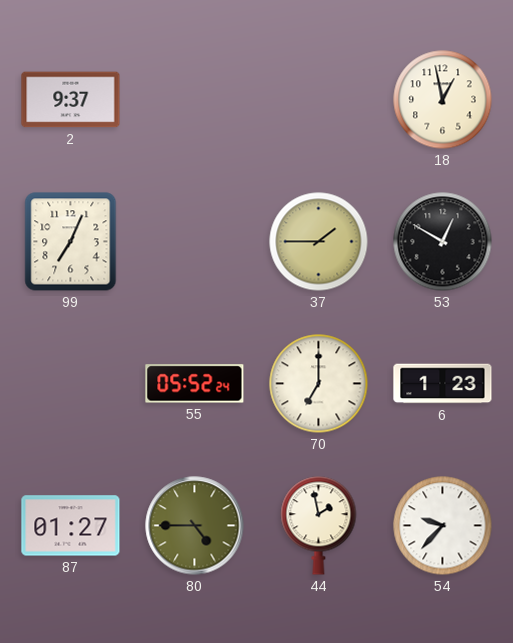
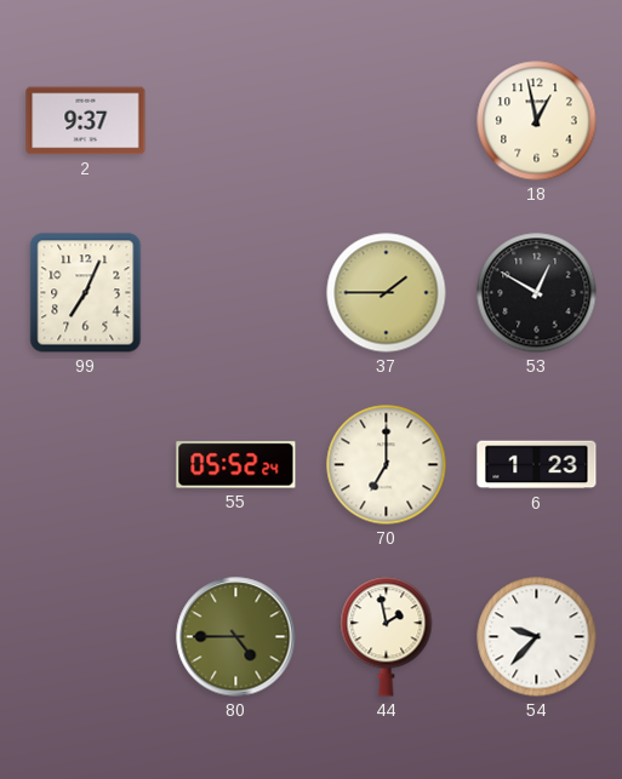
87: 01:27 -> none (71, 526)
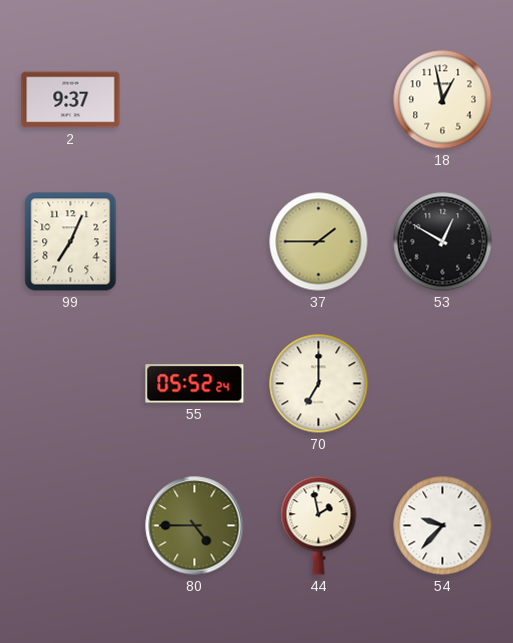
6: 1:23 -> none (537, 465)
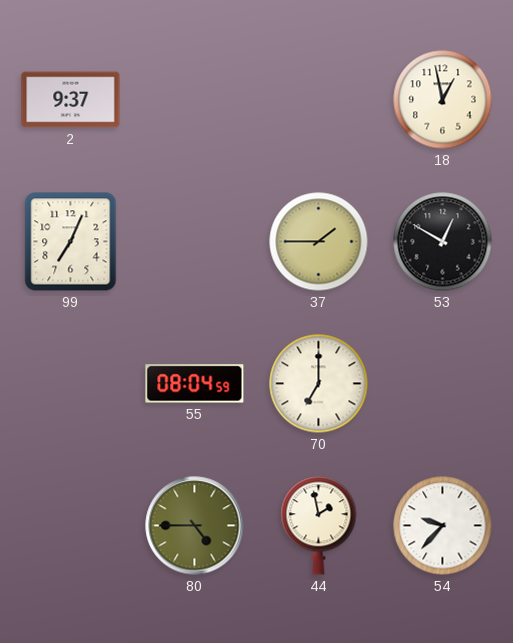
55: 05:52 -> 08:04 (195, 384)
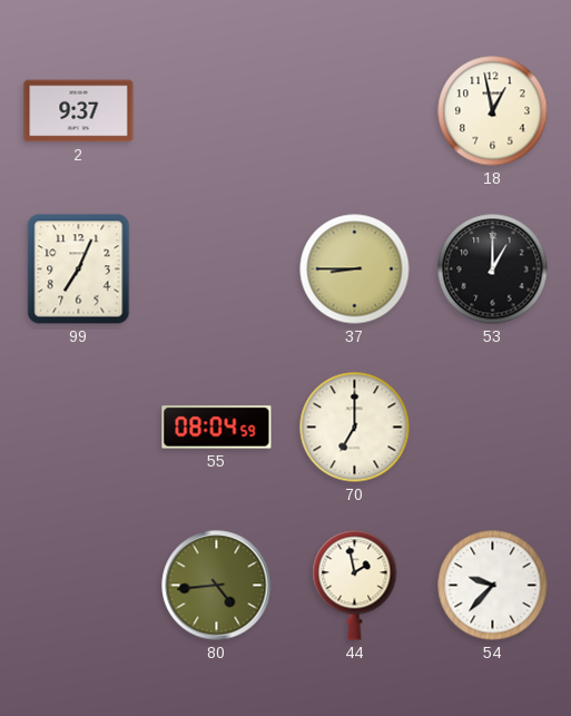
37: 1:45 -> 8:45 (355, 269)
53: 12:50 -> 1:00 (493, 269)
80: 4:45 -> 4:44 (217, 586)
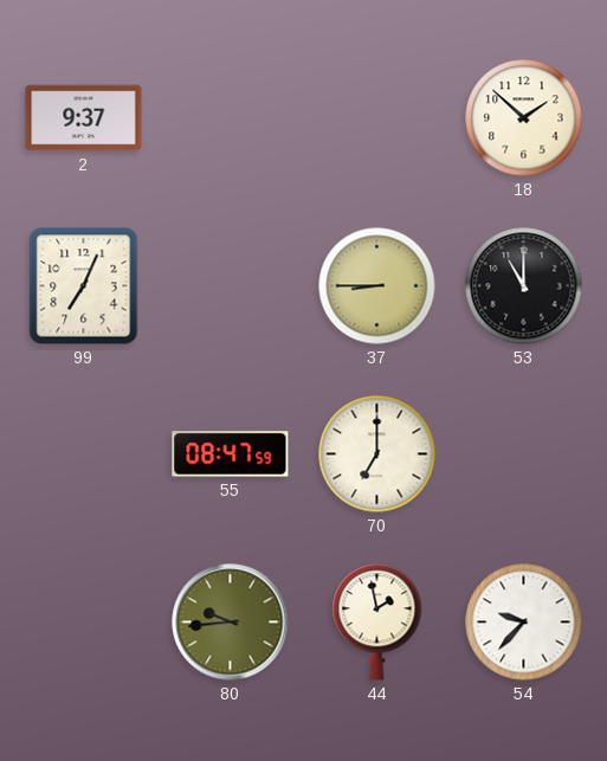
18: 12:58 -> 1:52 (524, 118)
53: 1:00 -> 11:00 (524, 286)
55: 08:04 -> 08:47 (231, 454)
80: 4:44 -> 9:44 (231, 623)
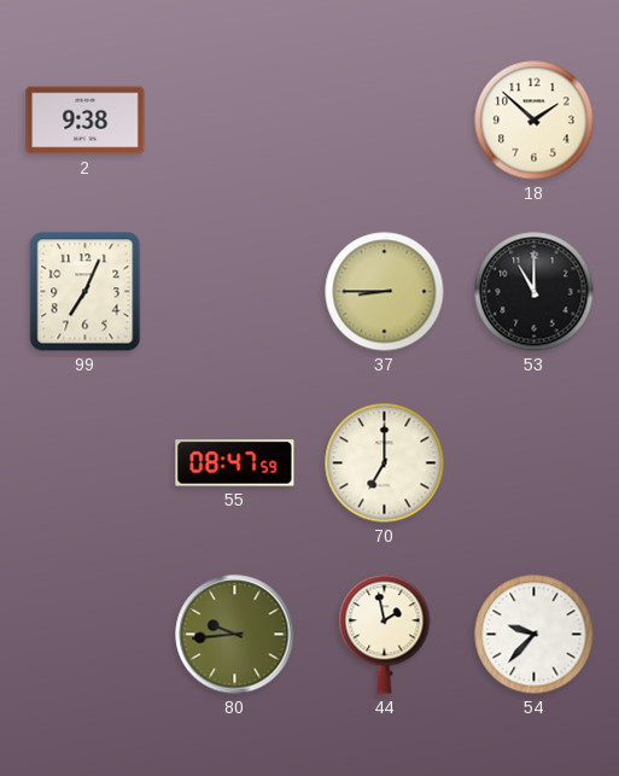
2: 9:37 -> 9:38 (86, 121)
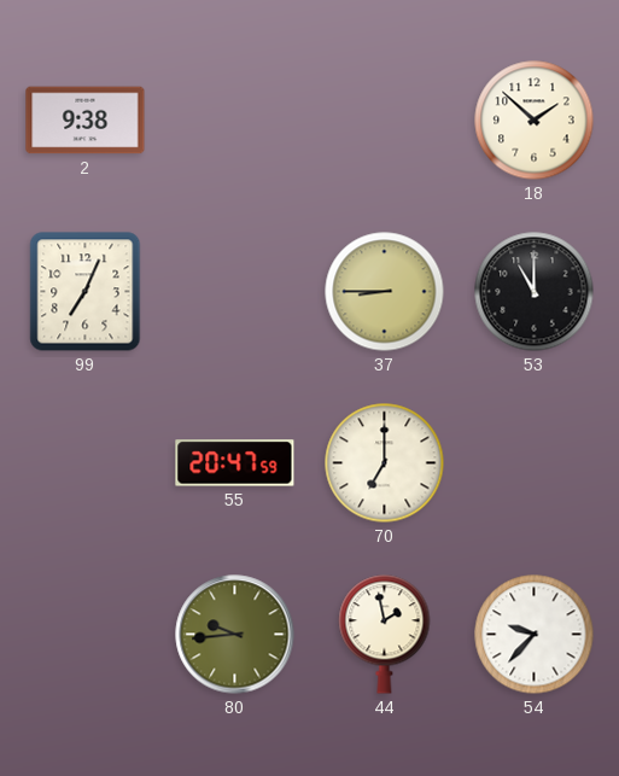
55: 08:47 -> 20:47 (235, 463)
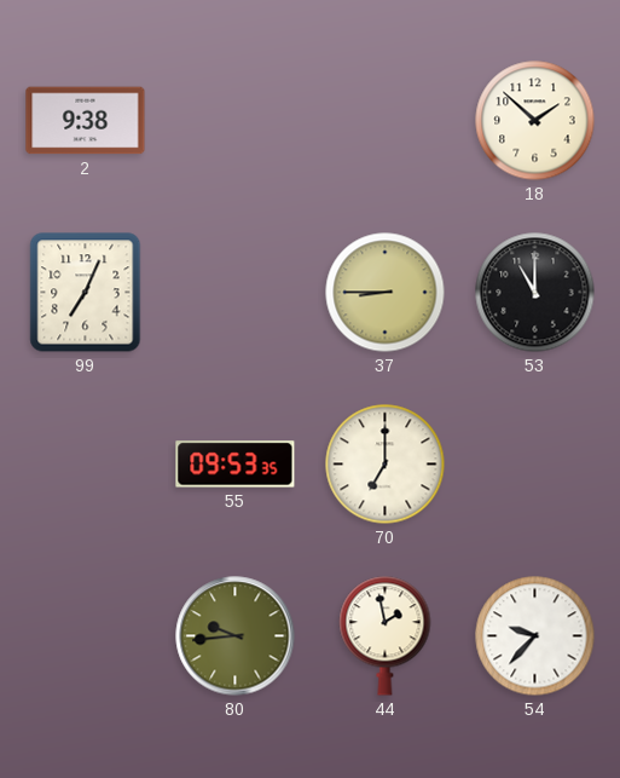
55: 20:47 -> 09:53 (236, 465)
